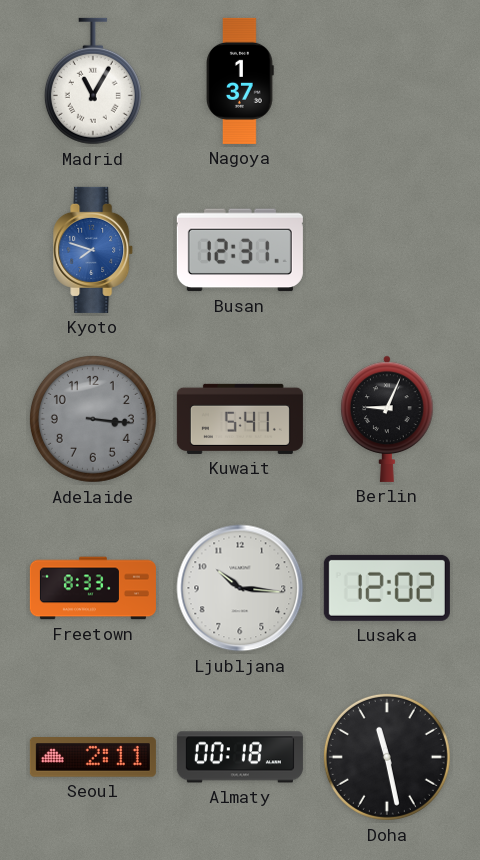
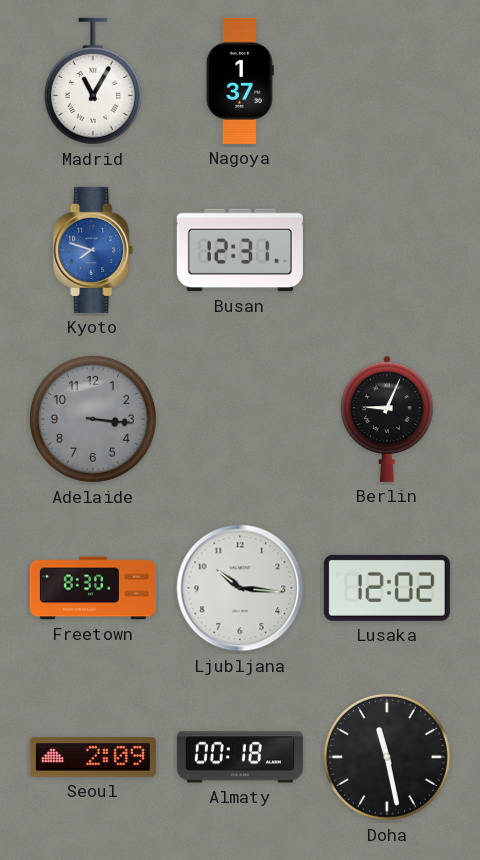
Kuwait: 5:41 -> none (240, 419)
Freetown: 8:33 -> 8:30 (93, 588)
Seoul: 2:11 -> 2:09 (93, 757)
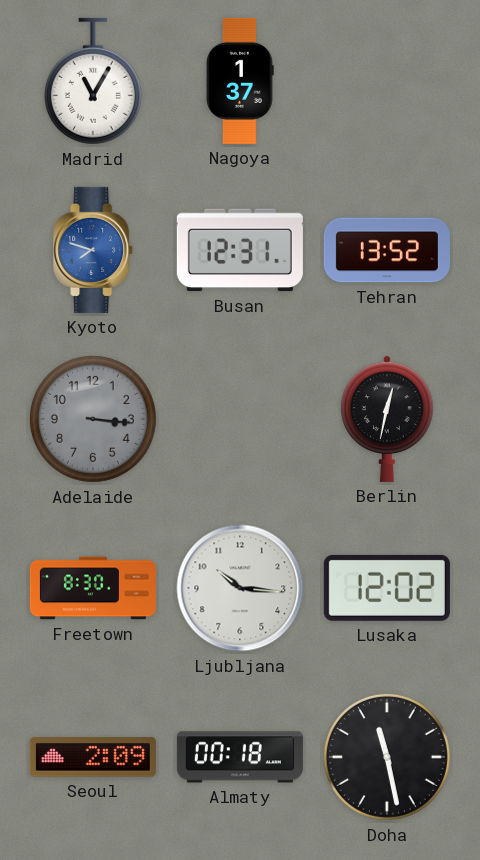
Tehran: none -> 13:52 (387, 250)
Berlin: 9:04 -> 12:32 (387, 419)
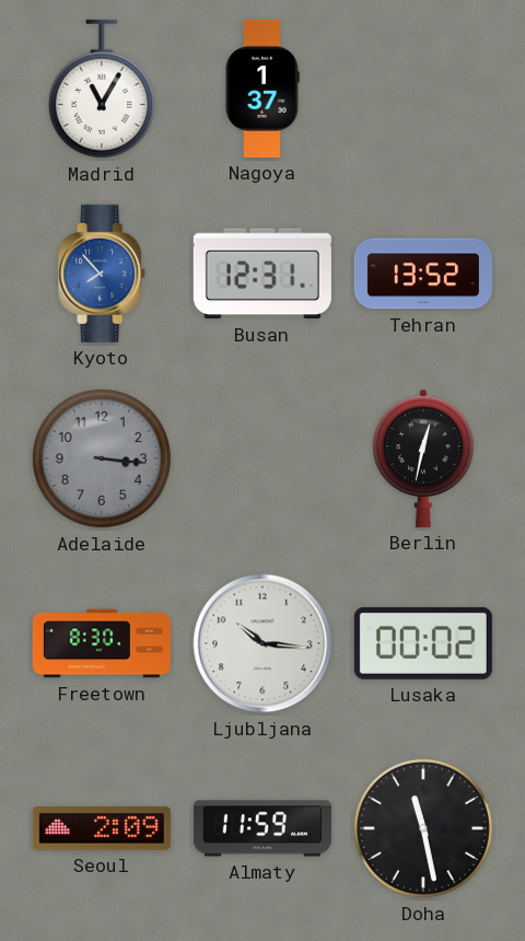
Kyoto: 7:48 -> 7:53 (103, 274)
Lusaka: 12:02 -> 00:02 (423, 643)
Almaty: 00:18 -> 11:59 (262, 828)
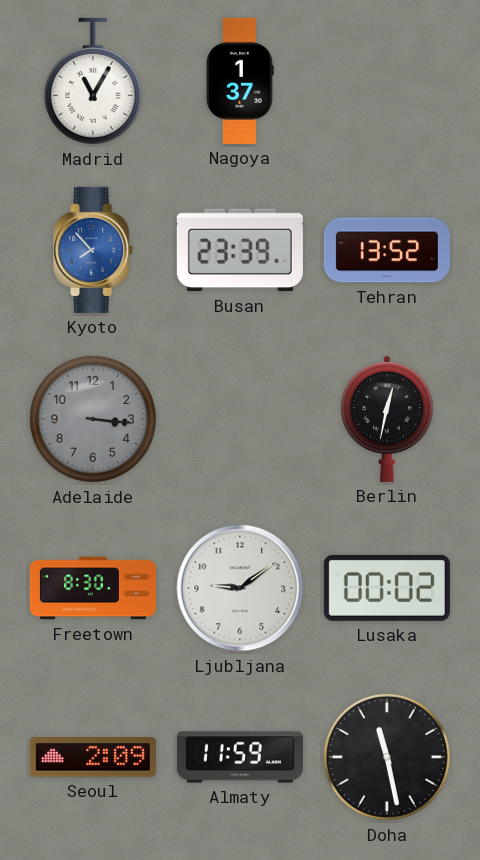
Busan: 12:31 -> 23:39 (240, 250)
Ljubljana: 10:16 -> 9:09 (240, 588)
